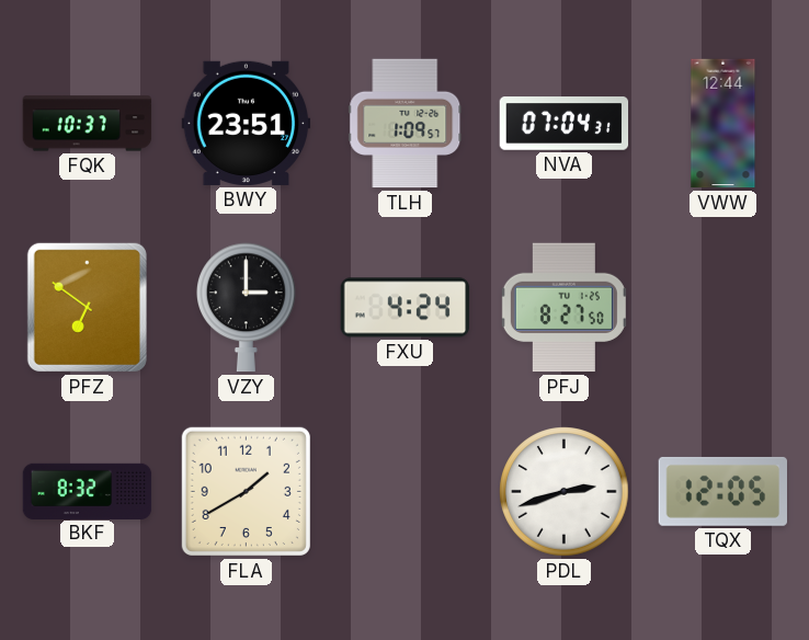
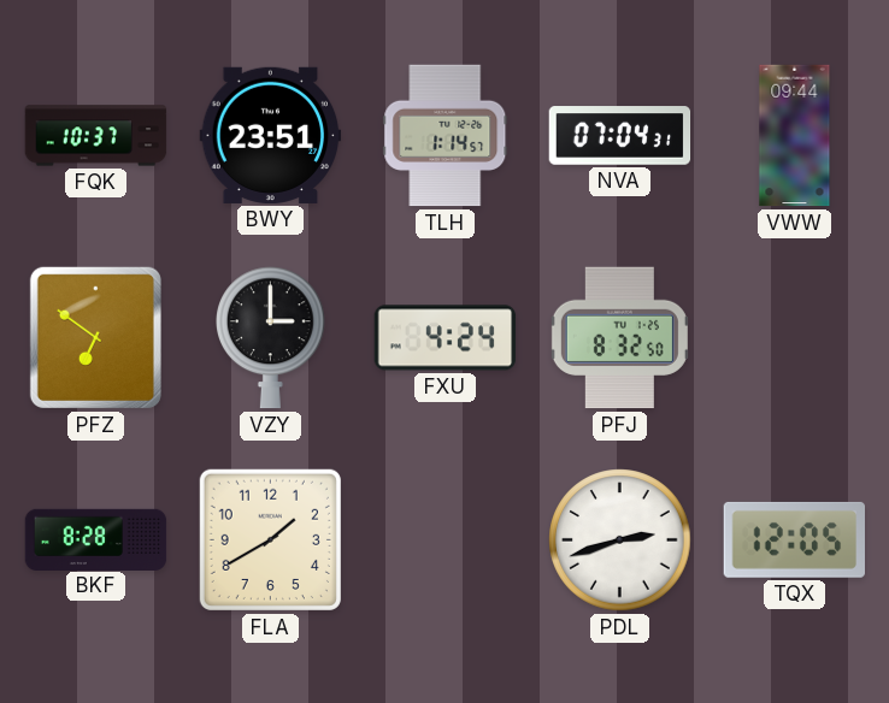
TLH: 1:09 -> 1:14 (446, 136)
VWW: 12:44 -> 09:44 (795, 136)
PFJ: 8:27 -> 8:32 (619, 338)
BKF: 8:32 -> 8:28 (96, 539)
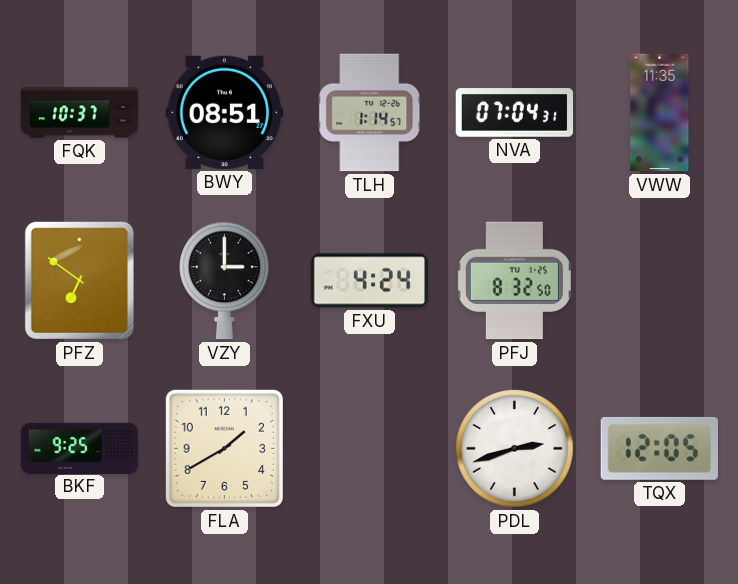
BWY: 23:51 -> 08:51 (225, 112)
VWW: 09:44 -> 11:35 (660, 113)
BKF: 8:28 -> 9:25 (80, 448)
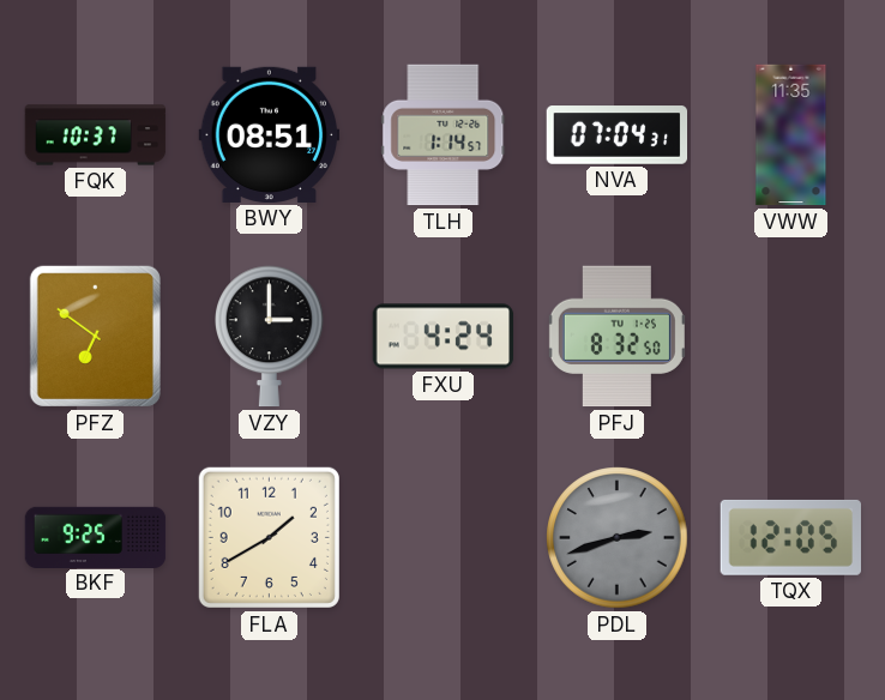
PDL dial: white -> grey (618, 538)
